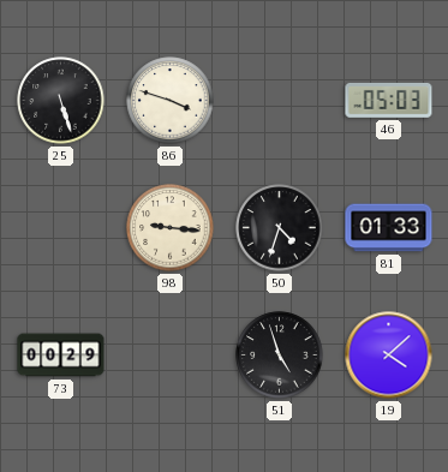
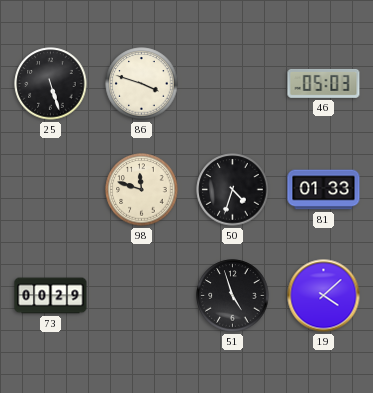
98: 9:16 -> 11:48 (142, 190)
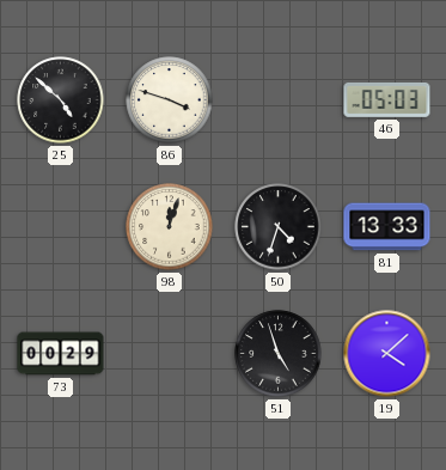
25: 5:27 -> 4:52 (61, 100)
98: 11:48 -> 12:03 (170, 227)
81: 01:33 -> 13:33 (387, 227)
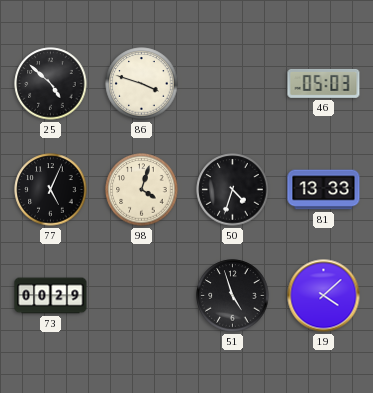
77: none -> 5:04 (51, 190)
98: 12:03 -> 4:03 (142, 190)
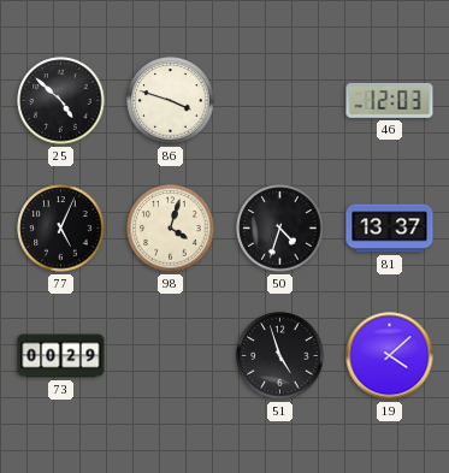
46: 05:03 -> 12:03 (390, 100)
81: 13:33 -> 13:37 (390, 229)
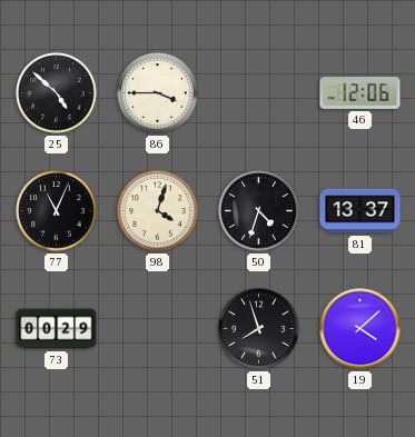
86: 3:48 -> 3:45 (158, 93)
46: 12:03 -> 12:06 (360, 92)
77: 5:04 -> 11:04 (57, 211)
51: 4:57 -> 7:57 (259, 329)
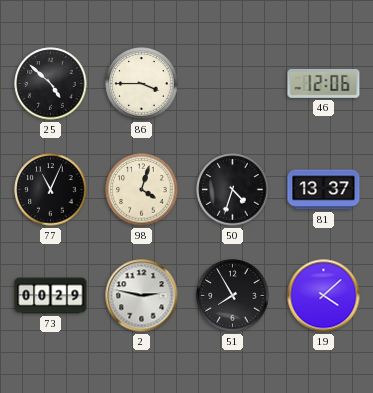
2: none -> 2:47 (142, 296)
51: 7:57 -> 7:55 (233, 296)
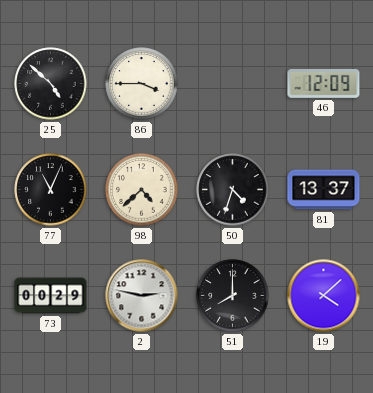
46: 12:06 -> 12:09 (324, 83)
98: 4:03 -> 4:38 (142, 190)
51: 7:55 -> 8:00 (233, 296)
